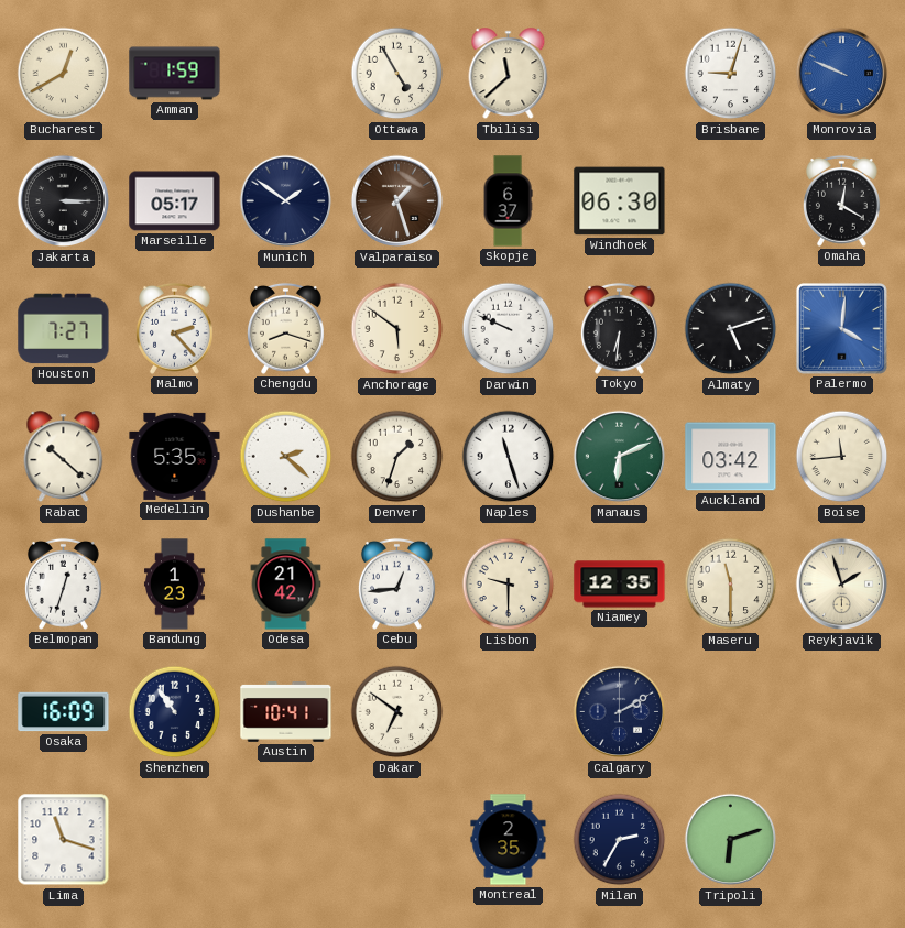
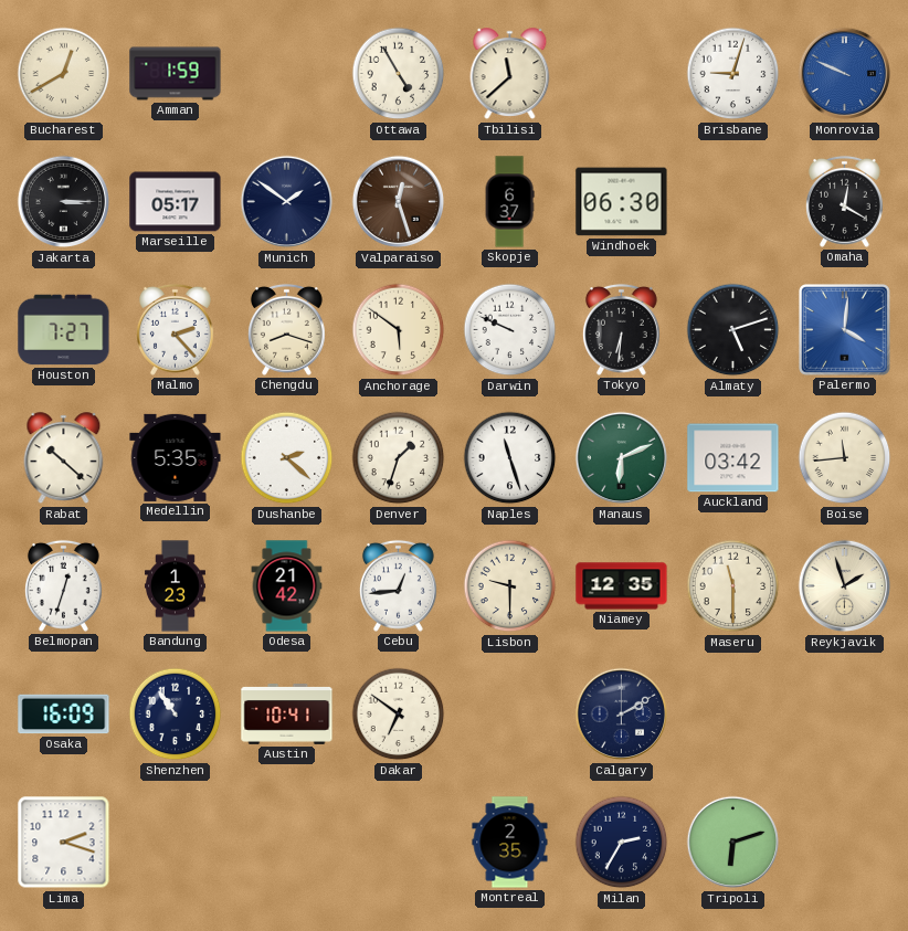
Valparaiso: 1:27 -> 12:27 (399, 202)
Lima: 11:18 -> 2:18 (64, 843)
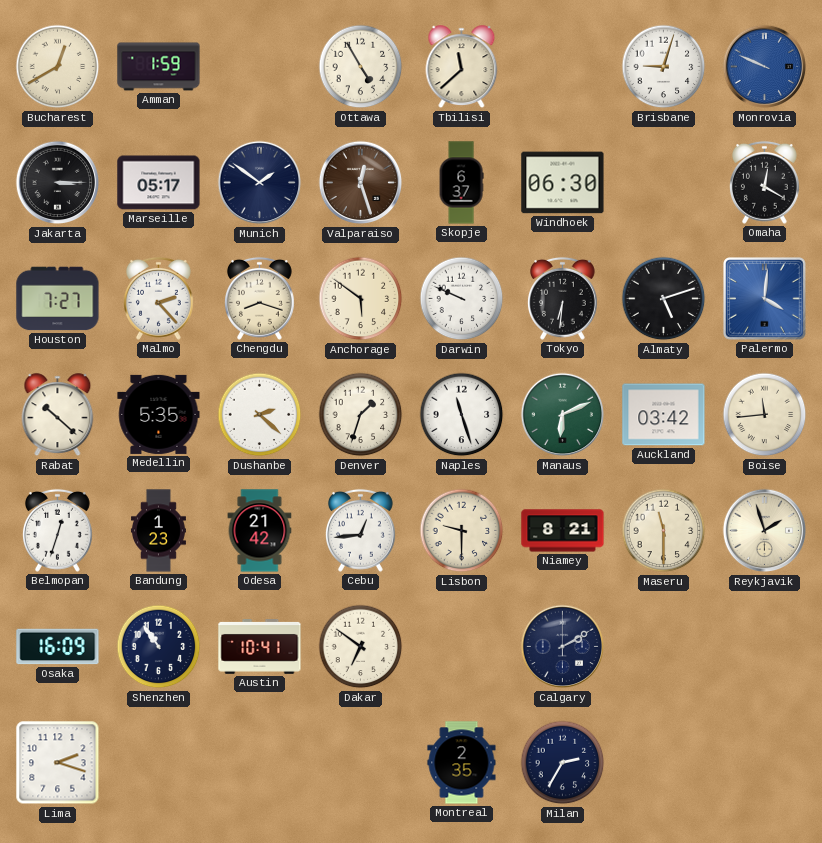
Niamey: 12:35 -> 8:21 (563, 531)
Tripoli: 6:12 -> none (733, 843)
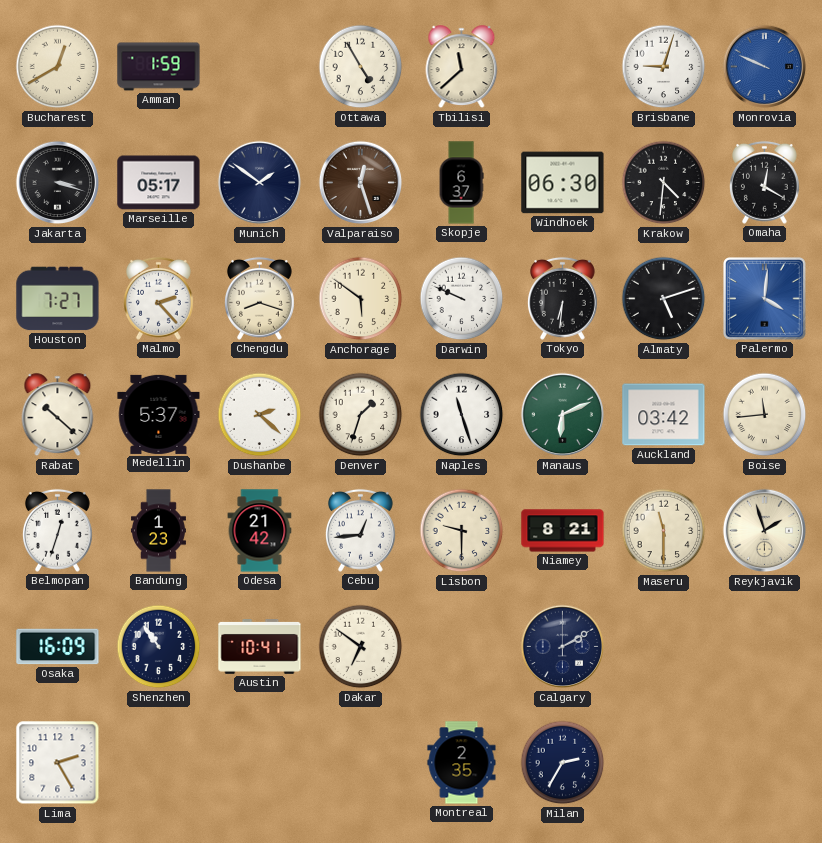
Jakarta: 3:15 -> 3:18 (58, 183)
Krakow: none -> 4:31 (664, 183)
Medellin: 5:35 -> 5:37 (159, 414)
Lima: 2:18 -> 2:25 (58, 763)
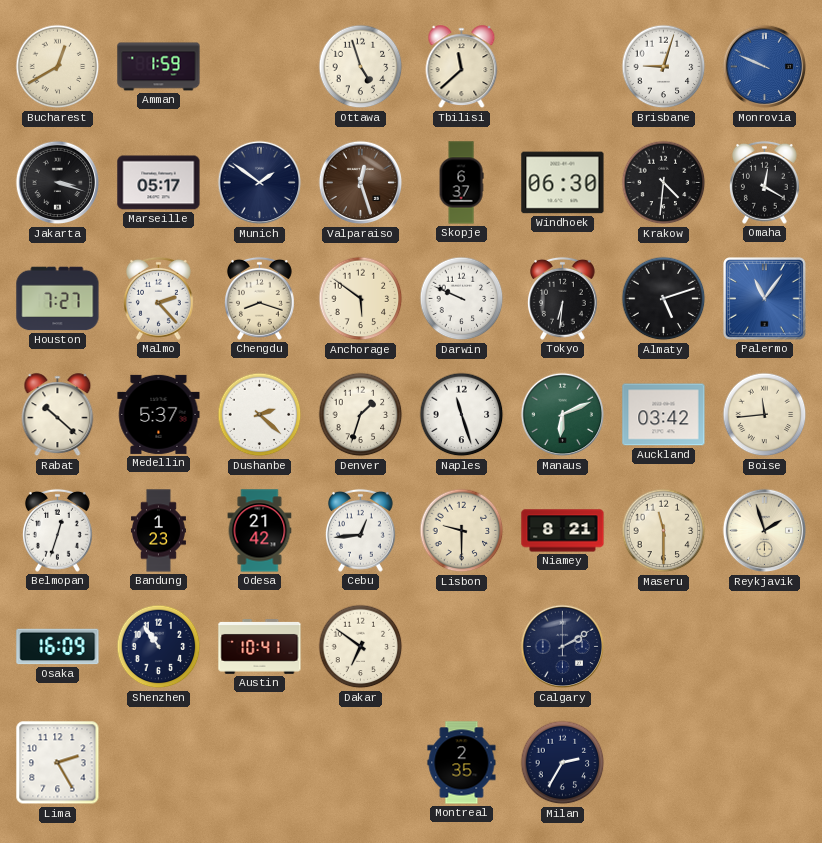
Ottawa: 4:55 -> 4:57 (361, 67)
Palermo: 4:01 -> 11:06 (765, 299)
